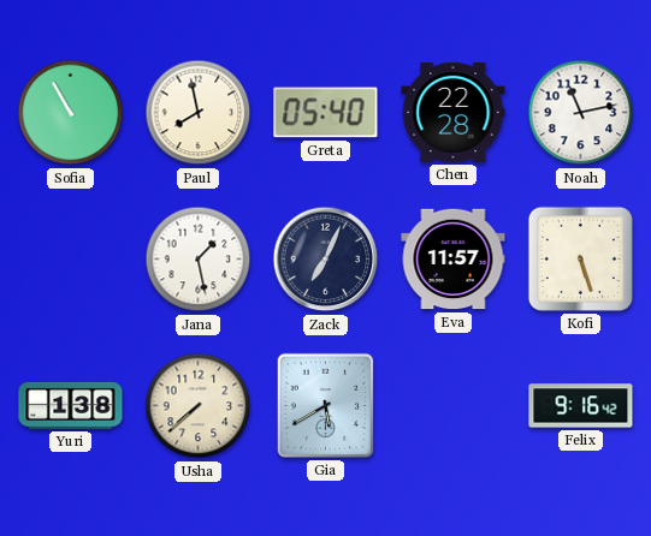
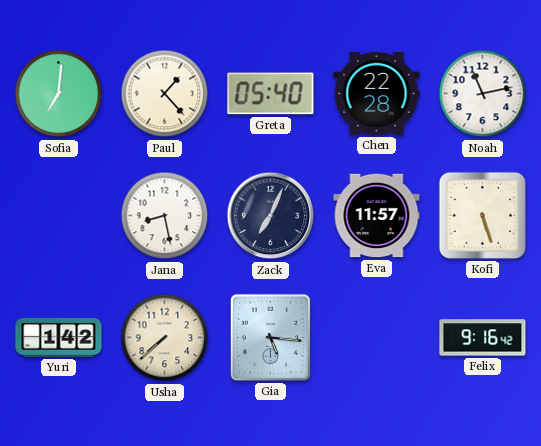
Sofia: 10:55 -> 7:01 (59, 94)
Paul: 7:58 -> 1:23 (165, 94)
Jana: 1:28 -> 8:28 (165, 216)
Yuri: 1:38 -> 1:42 (59, 337)
Gia: 5:40 -> 5:16 (270, 337)
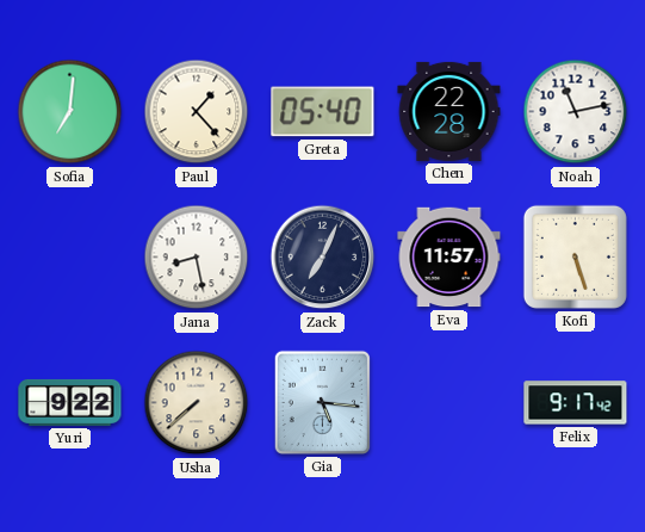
Yuri: 1:42 -> 9:22 (70, 402)
Felix: 9:16 -> 9:17 (576, 403)
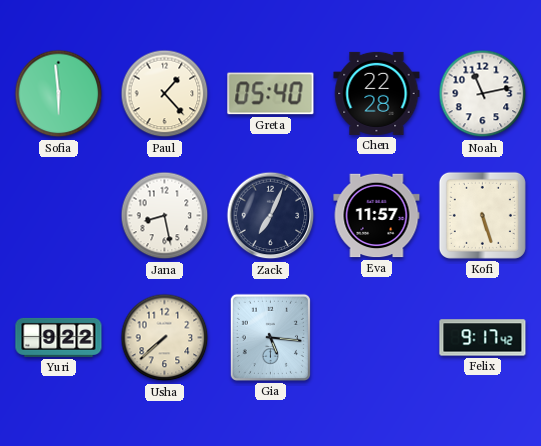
Sofia: 7:01 -> 5:59 (59, 94)
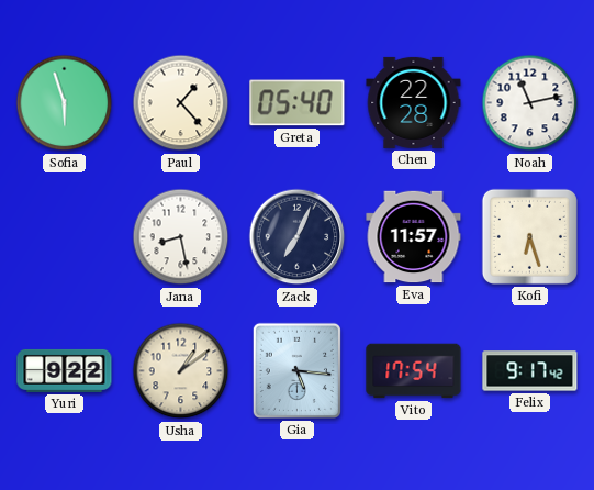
Sofia: 5:59 -> 5:57 (65, 103)
Kofi: 5:27 -> 6:27 (529, 236)
Usha: 7:38 -> 1:09 (181, 371)
Vito: none -> 17:54 (414, 371)
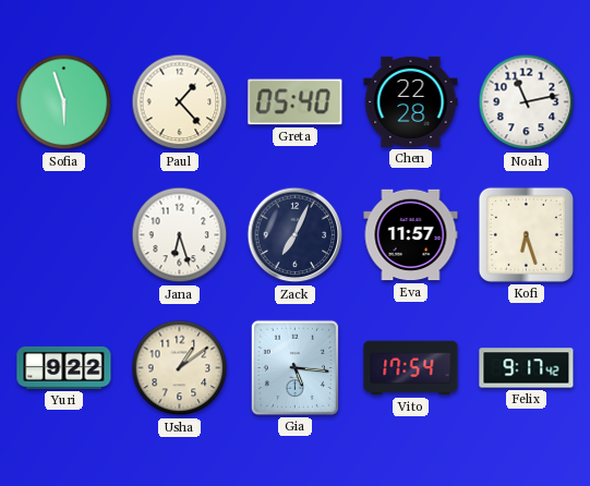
Jana: 8:28 -> 6:27 (180, 235)
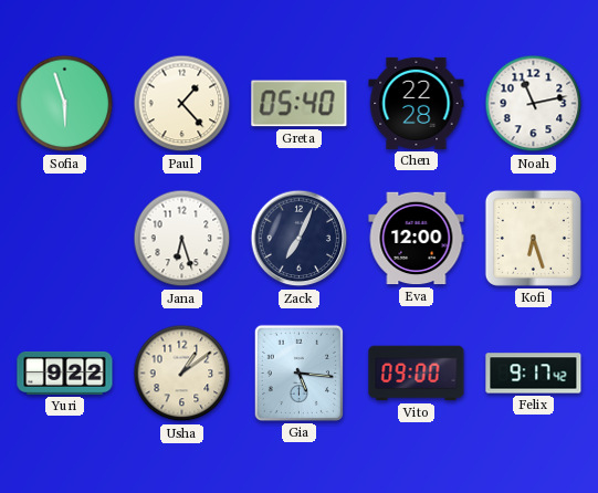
Eva: 11:57 -> 12:00 (417, 239)
Vito: 17:54 -> 09:00 (417, 374)
